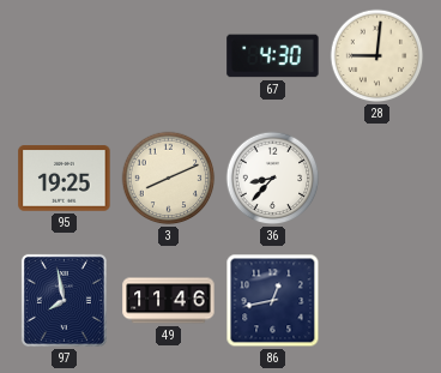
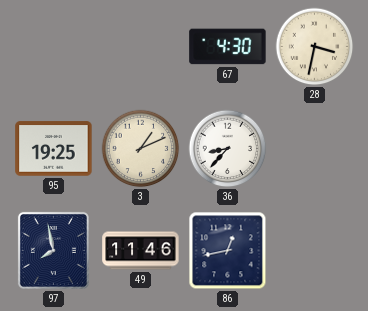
28: 9:01 -> 3:32 (315, 47)
3: 8:11 -> 1:11 (141, 149)
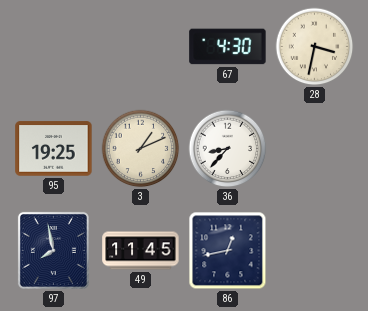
49: 11:46 -> 11:45 (141, 251)
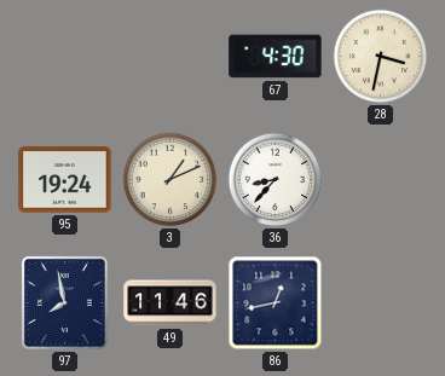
95: 19:25 -> 19:24 (65, 180)
49: 11:45 -> 11:46 (171, 303)
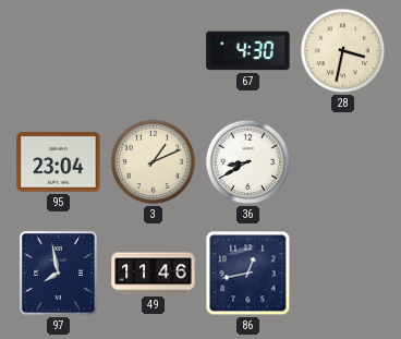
95: 19:24 -> 23:04 (59, 162)
36: 8:37 -> 8:40 (248, 162)
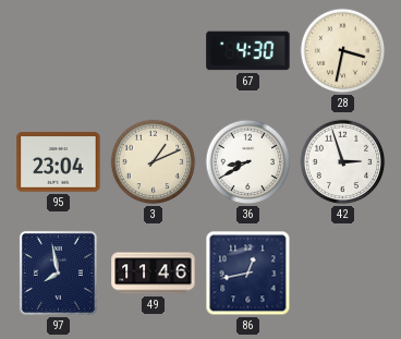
42: none -> 2:57 (343, 162)
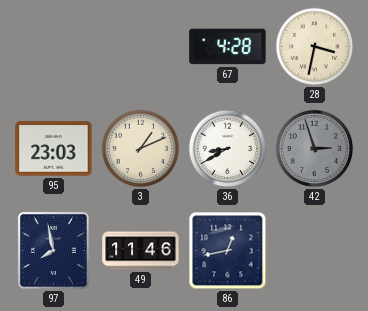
67: 4:30 -> 4:28 (228, 47)
95: 23:04 -> 23:03 (54, 149)
42 dial: white -> grey (315, 149)
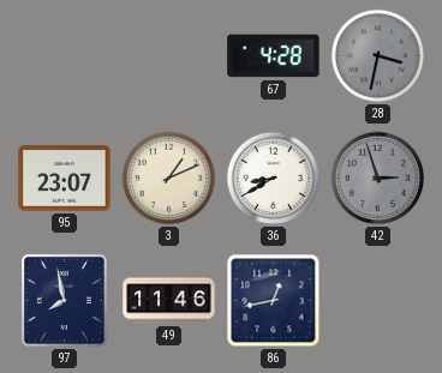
28 dial: cream -> grey (378, 56)
95: 23:03 -> 23:07 (65, 179)
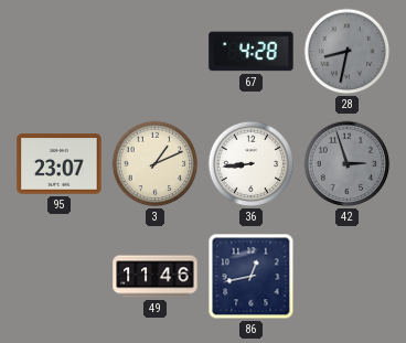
28: 3:32 -> 8:32 (348, 52)
36: 8:40 -> 8:44 (252, 164)
97: 7:58 -> none (64, 300)
